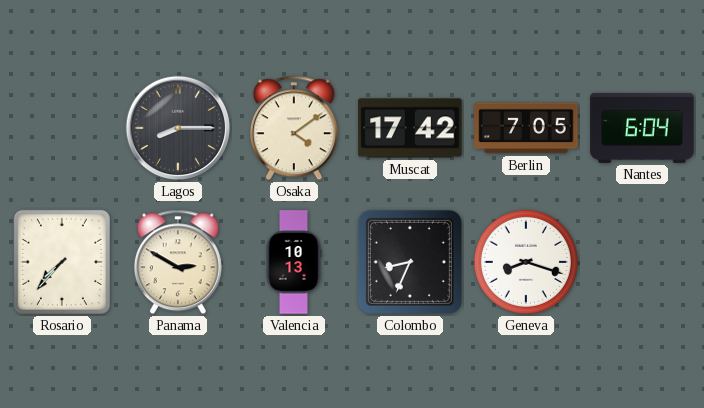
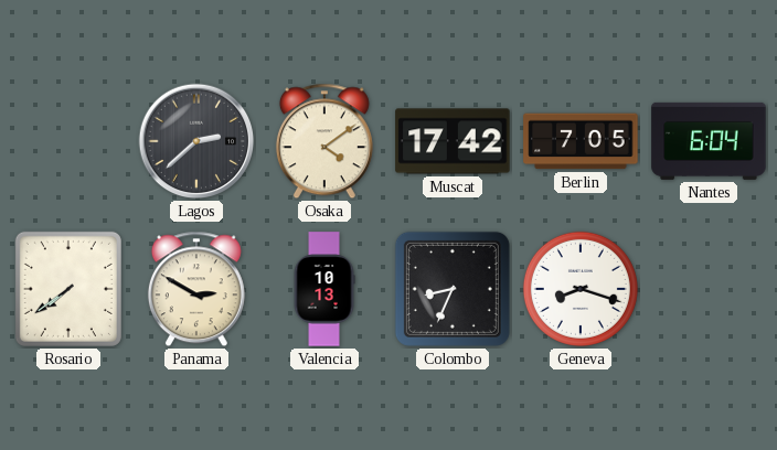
Lagos: 8:15 -> 2:38 (196, 141)
Rosario: 7:37 -> 7:39 (68, 289)
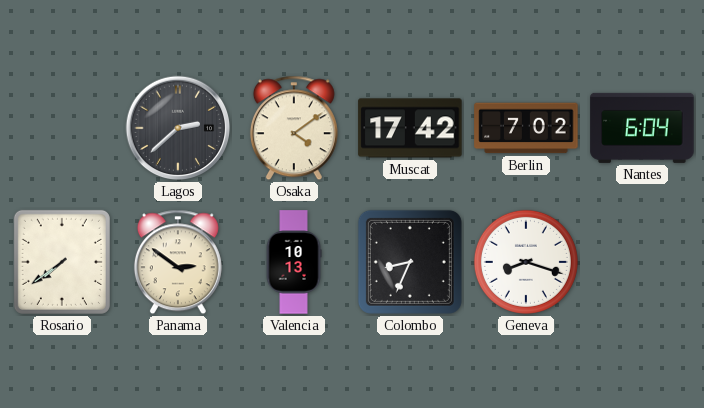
Berlin: 7:05 -> 7:02 (526, 128)
Panama: 2:50 -> 2:51 (178, 262)
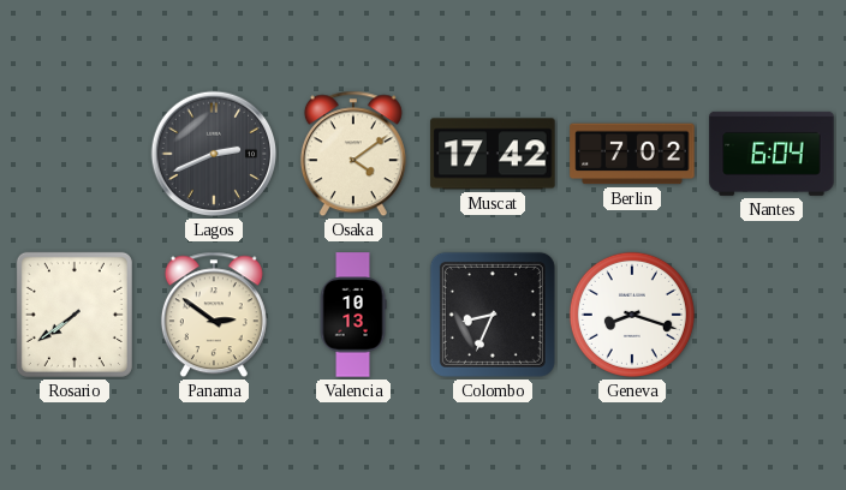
Lagos: 2:38 -> 2:41 (214, 154)
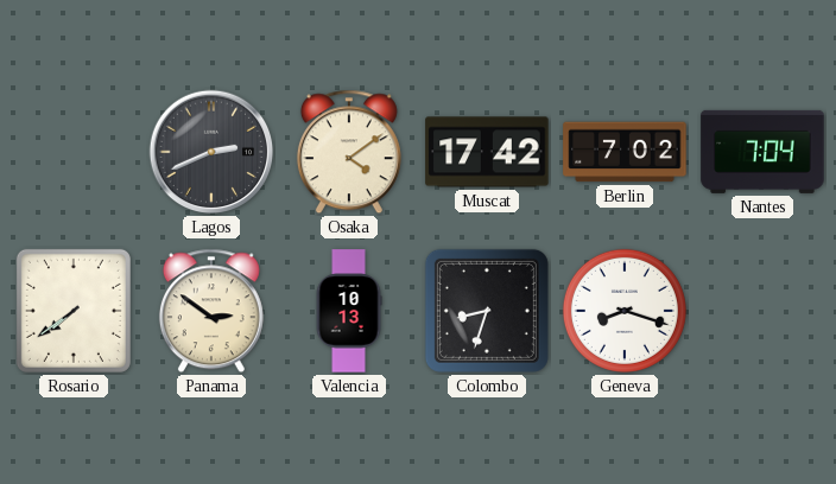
Nantes: 6:04 -> 7:04 (762, 152)
Colombo: 8:34 -> 8:33 (487, 311)
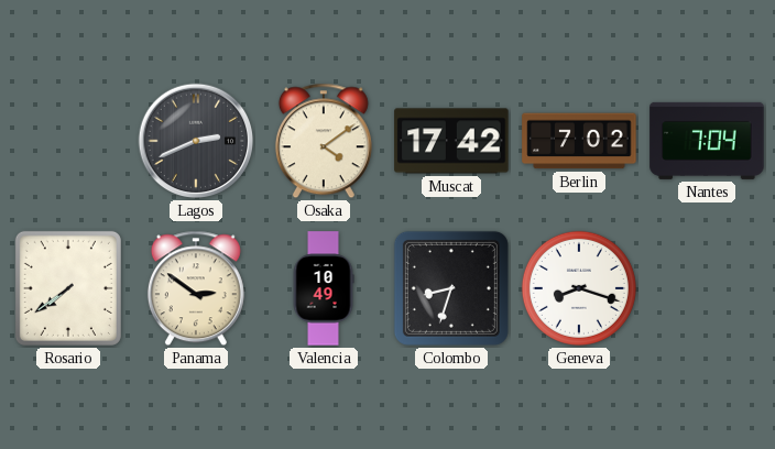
Valencia: 10:13 -> 10:49 (324, 288)
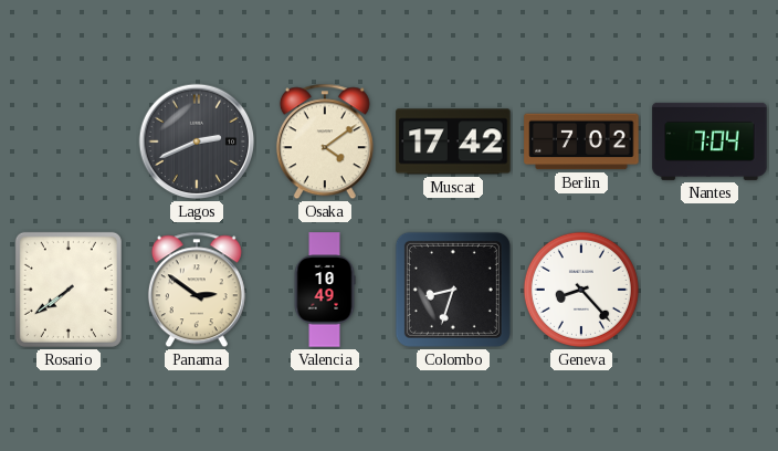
Geneva: 8:18 -> 8:23 (581, 290)
